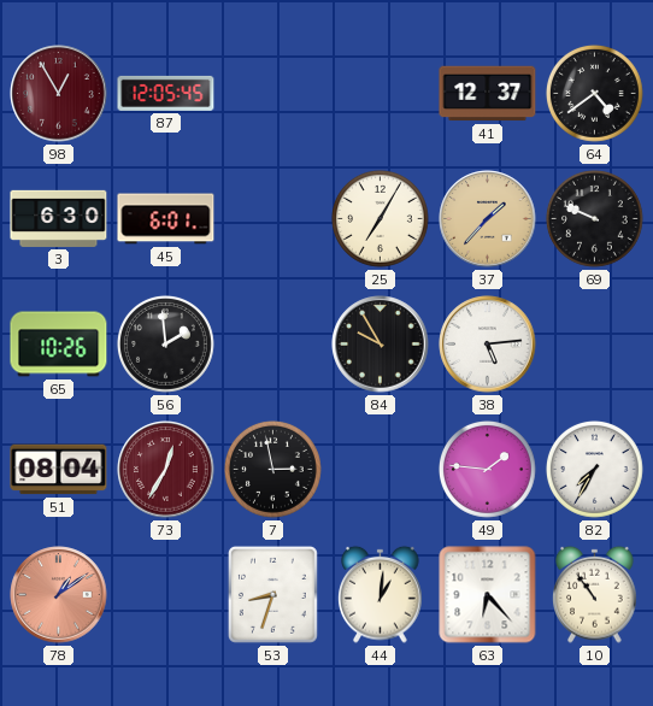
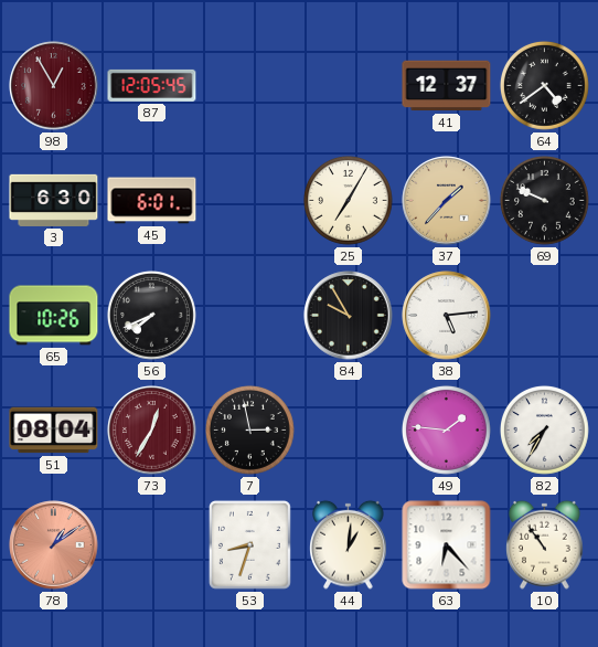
56: 1:59 -> 7:41 (151, 315)
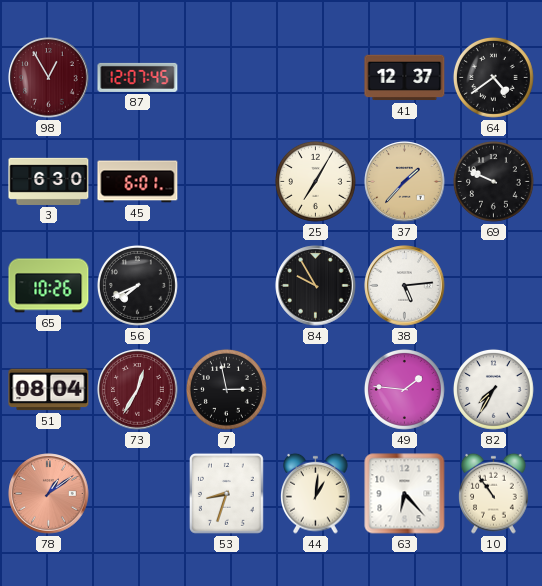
87: 12:05 -> 12:07 (138, 77)
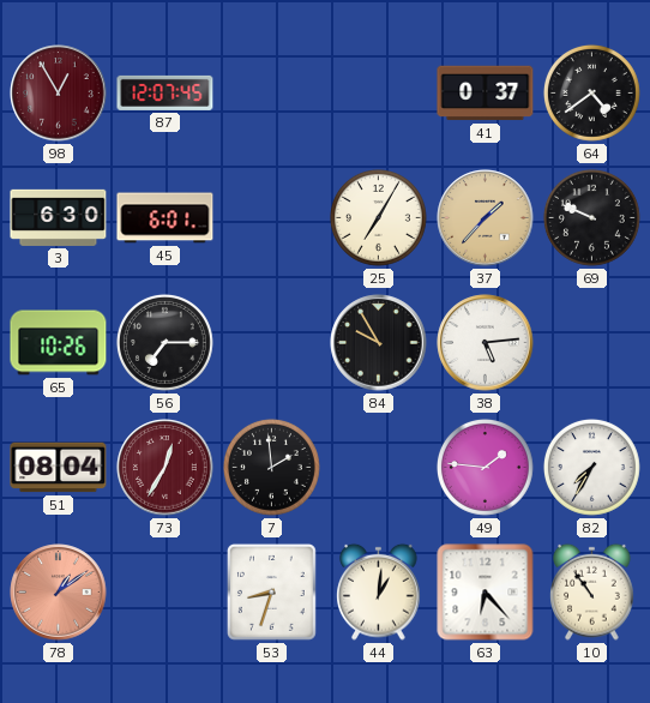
41: 12:37 -> 0:37 (486, 94)
56: 7:41 -> 7:15 (164, 342)
7: 2:58 -> 1:59 (271, 467)
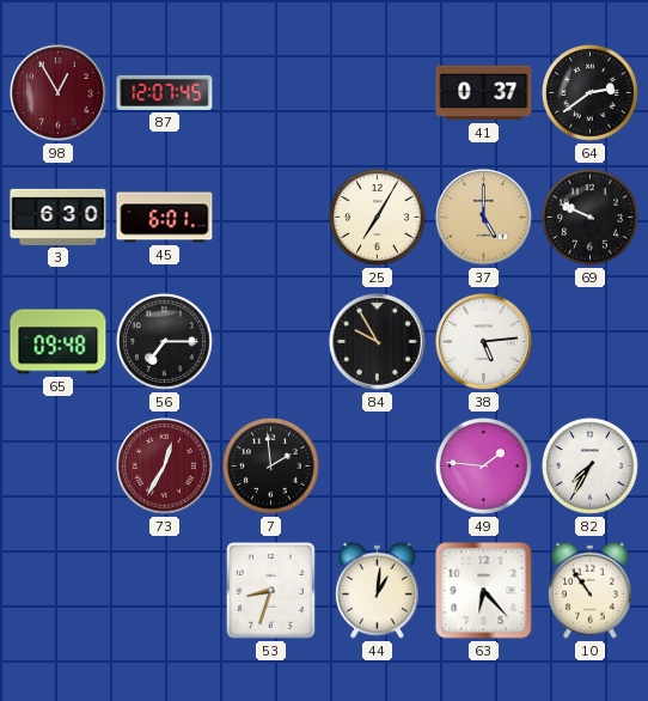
64: 4:39 -> 2:39 (589, 92)
37: 1:37 -> 5:00 (484, 218)
65: 10:26 -> 09:48 (59, 342)
51: 08:04 -> none (59, 468)
78: 1:09 -> none (59, 593)
